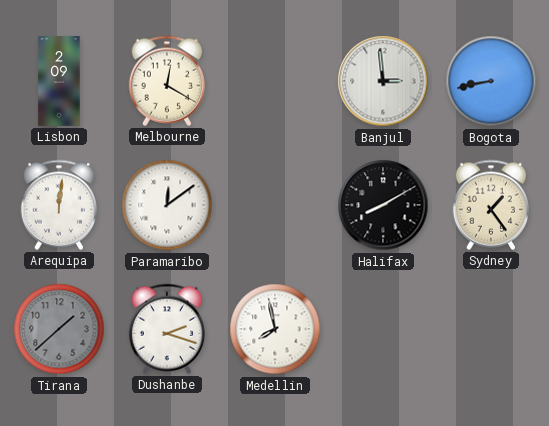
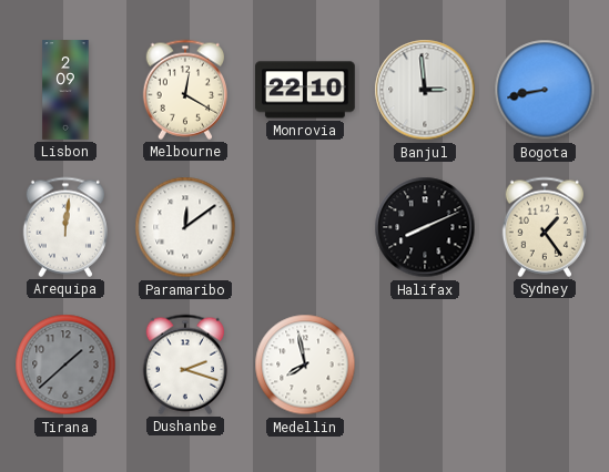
Monrovia: none -> 22:10 (306, 90)
Halifax: 8:10 -> 8:11 (425, 227)
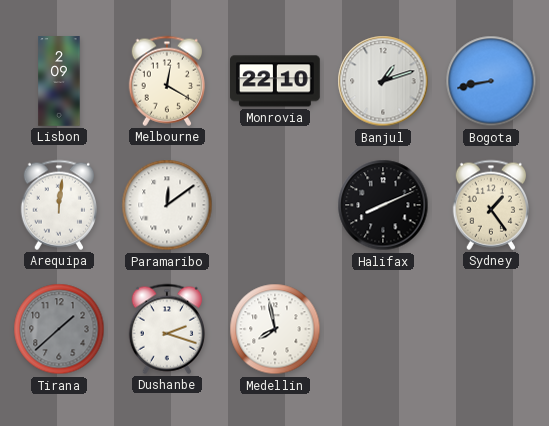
Banjul: 2:59 -> 1:12 (383, 81)
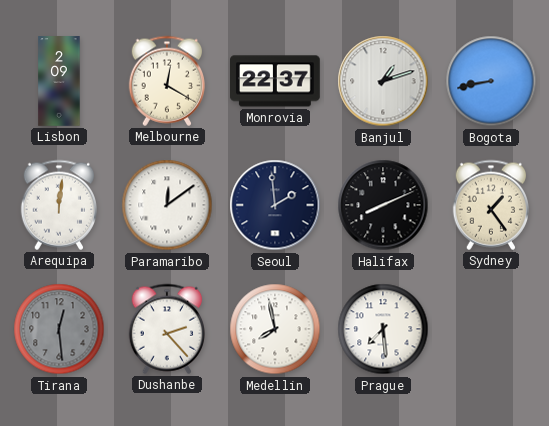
Monrovia: 22:10 -> 22:37 (276, 81)
Seoul: none -> 1:59 (275, 205)
Tirana: 1:38 -> 12:29 (59, 329)
Dushanbe: 2:18 -> 2:23 (166, 329)
Prague: none -> 7:29 (383, 329)
